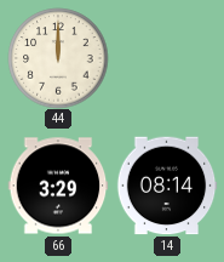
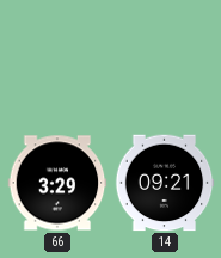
44: 12:00 -> none (58, 58)
14: 08:14 -> 09:21 (165, 183)
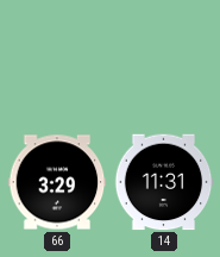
14: 09:21 -> 11:31 (164, 182)
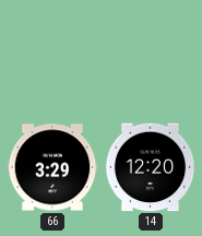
14: 11:31 -> 12:20 (151, 167)
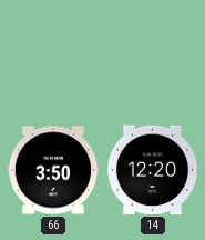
66: 3:29 -> 3:50 (53, 170)
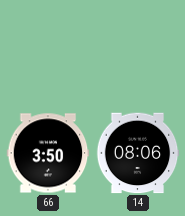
14: 12:20 -> 08:06 (138, 153)
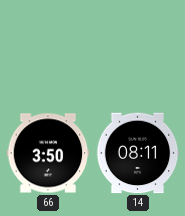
14: 08:06 -> 08:11 (138, 153)
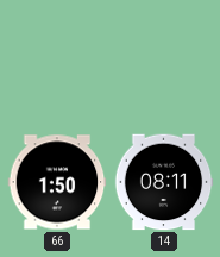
66: 3:50 -> 1:50 (57, 182)
